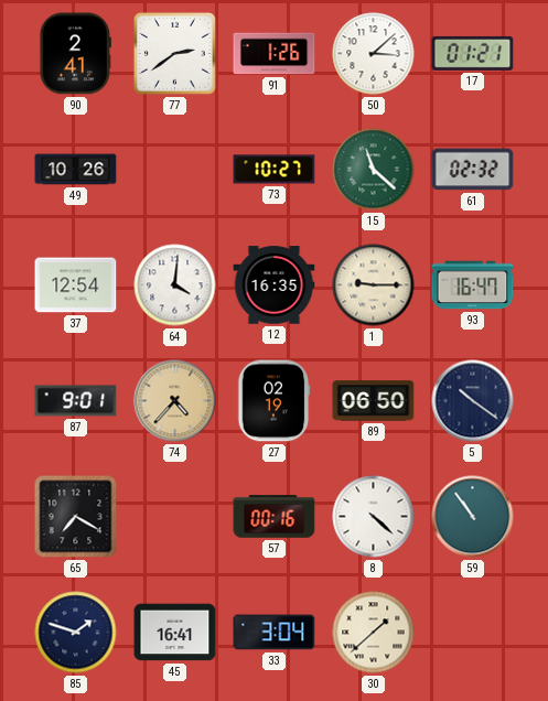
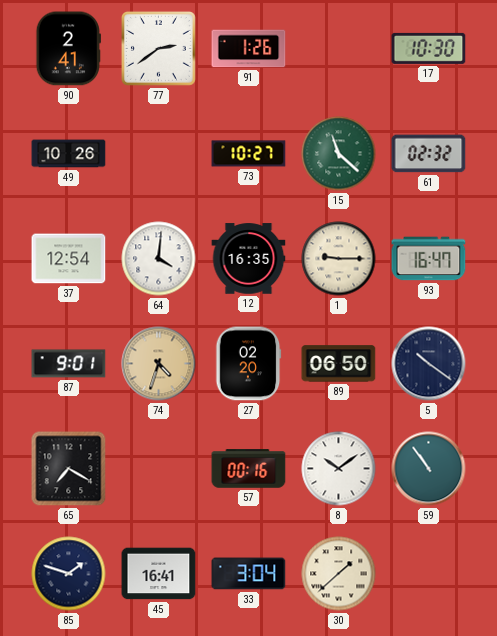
50: 3:08 -> none (374, 54)
17: 01:21 -> 10:30 (429, 48)
74: 4:37 -> 4:33 (159, 364)
27: 02:19 -> 02:20 (248, 364)
8: 4:22 -> 10:09 (339, 469)
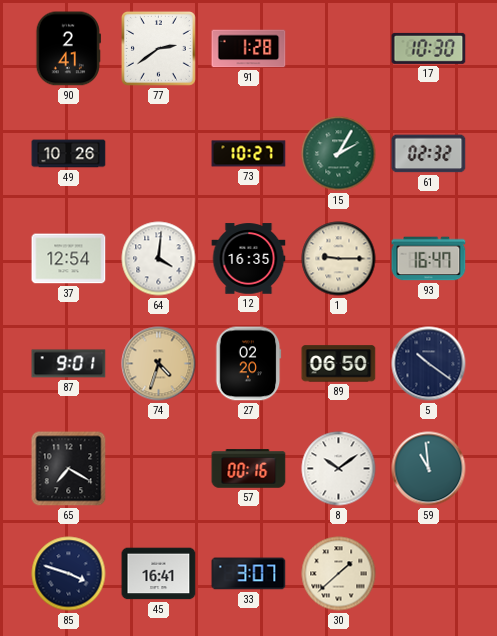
91: 1:26 -> 1:28 (249, 49)
15: 11:22 -> 2:05 (339, 154)
59: 10:54 -> 10:59 (429, 469)
85: 1:48 -> 3:48 (69, 574)
33: 3:04 -> 3:07 (249, 574)
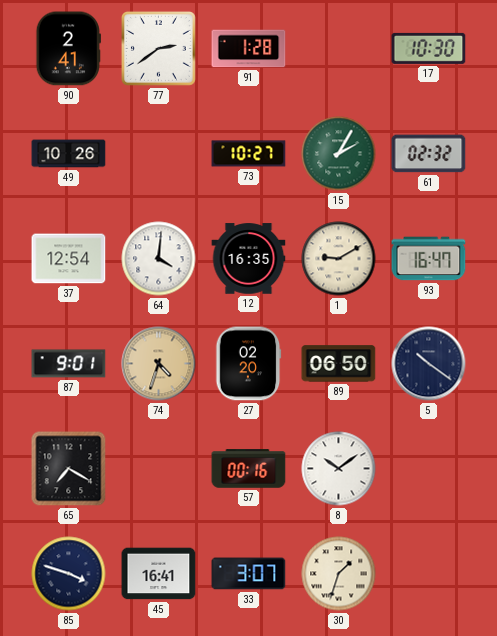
1: 9:15 -> 9:10 (339, 259)
59: 10:59 -> none (429, 469)
30: 1:38 -> 1:33 (339, 574)
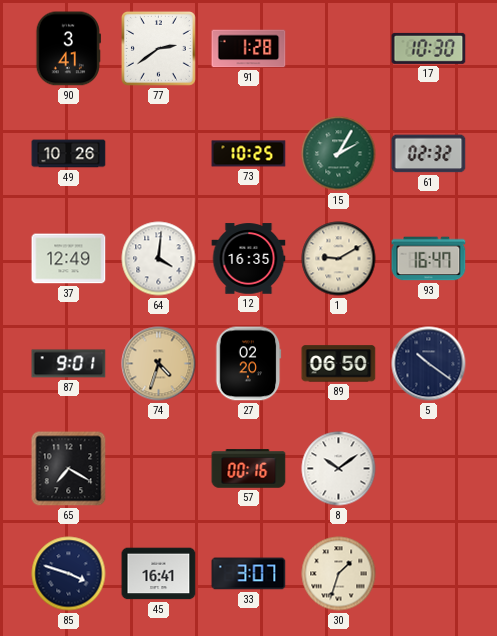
90: 2:41 -> 3:41 (68, 49)
73: 10:27 -> 10:25 (249, 154)
37: 12:54 -> 12:49 (69, 259)
